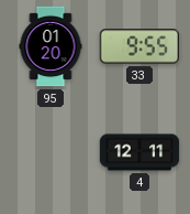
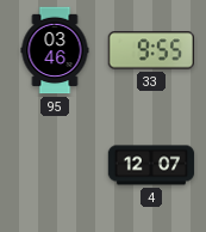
95: 01:20 -> 03:46 (55, 50)
4: 12:11 -> 12:07 (151, 165)
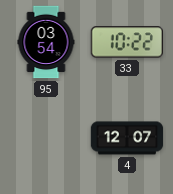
95: 03:46 -> 03:54 (46, 42)
33: 9:55 -> 10:22 (126, 42)
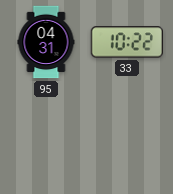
95: 03:54 -> 04:31 (46, 42)
4: 12:07 -> none (127, 138)
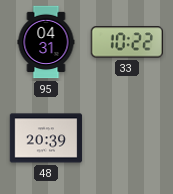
48: none -> 20:39 (46, 138)
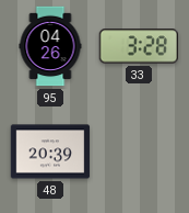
95: 04:31 -> 04:26 (50, 46)
33: 10:22 -> 3:28 (138, 46)
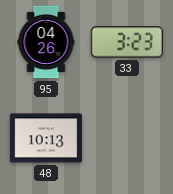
33: 3:28 -> 3:23 (126, 42)
48: 20:39 -> 10:13 (46, 138)
